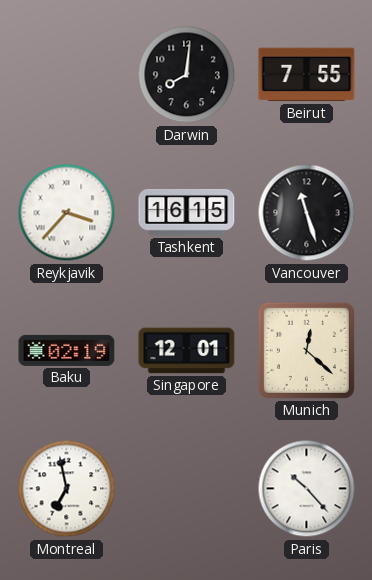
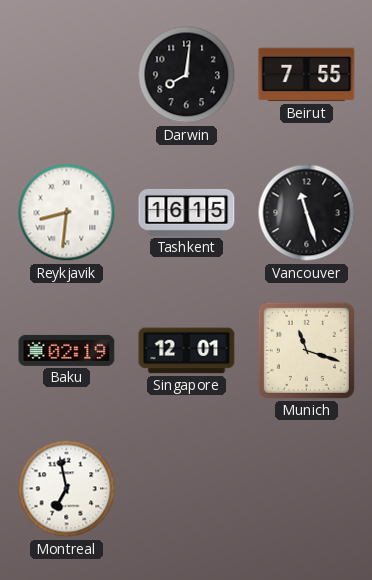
Reykjavik: 3:37 -> 8:31 (67, 213)
Munich: 12:22 -> 11:18 (306, 350)
Paris: 10:23 -> none (307, 489)
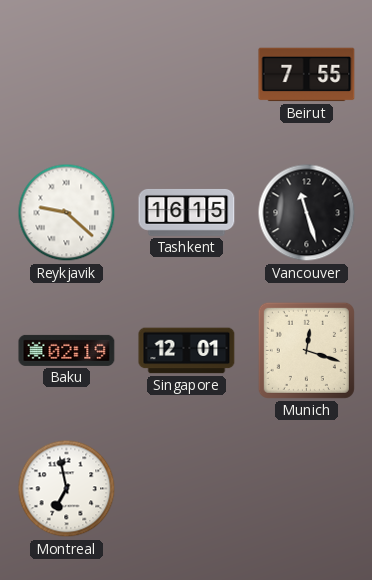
Darwin: 8:01 -> none (187, 75)
Reykjavik: 8:31 -> 9:22 (67, 213)
Munich: 11:18 -> 12:18 (306, 350)
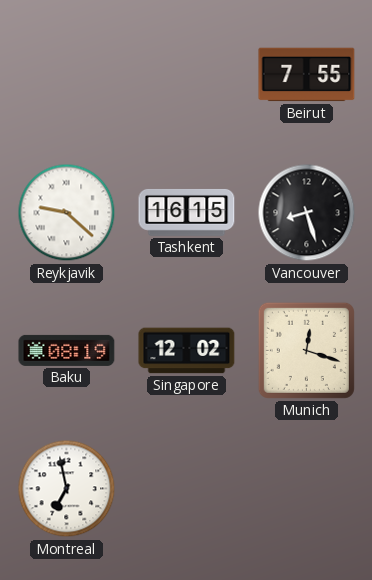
Vancouver: 11:27 -> 8:27 (307, 213)
Baku: 02:19 -> 08:19 (67, 350)
Singapore: 12:01 -> 12:02 (187, 351)
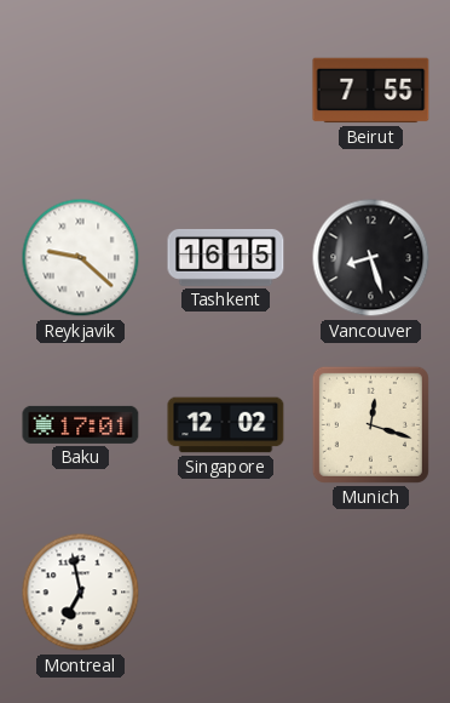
Baku: 08:19 -> 17:01 (81, 424)
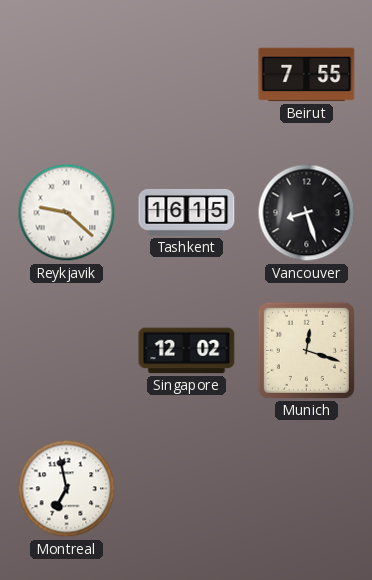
Baku: 17:01 -> none (81, 424)
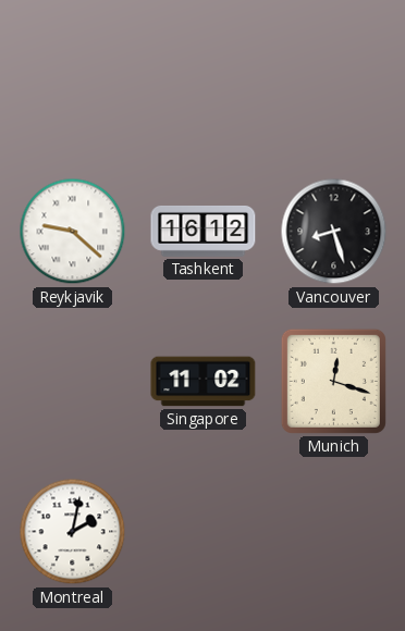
Beirut: 7:55 -> none (307, 75)
Tashkent: 16:15 -> 16:12 (204, 231)
Singapore: 12:02 -> 11:02 (204, 382)
Montreal: 6:58 -> 2:02 (73, 532)
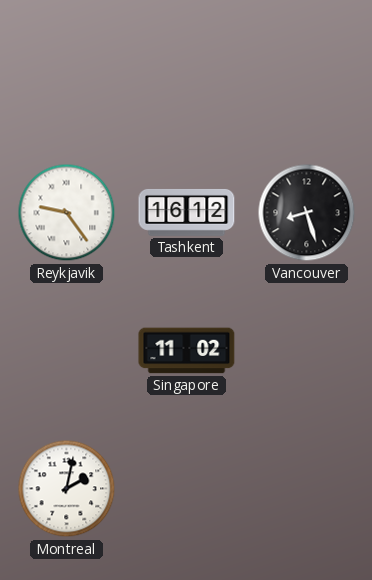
Reykjavik: 9:22 -> 9:24 (67, 213)
Munich: 12:18 -> none (333, 381)
